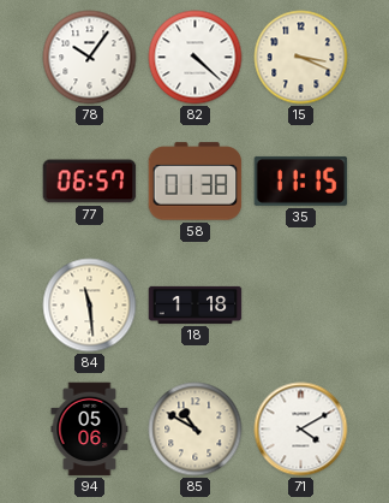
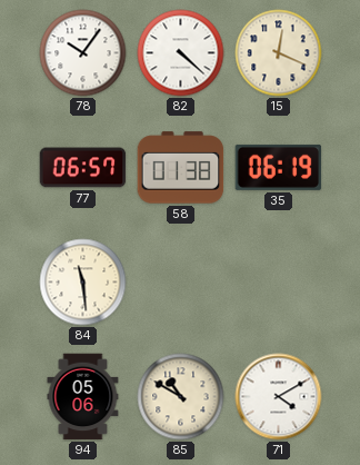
15: 3:19 -> 12:19 (279, 53)
35: 11:15 -> 06:19 (279, 167)
18: 1:18 -> none (196, 304)
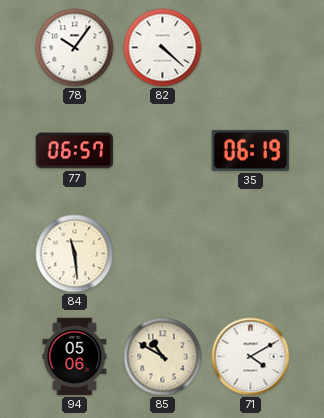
15: 12:19 -> none (279, 53)
58: 01:38 -> none (181, 168)
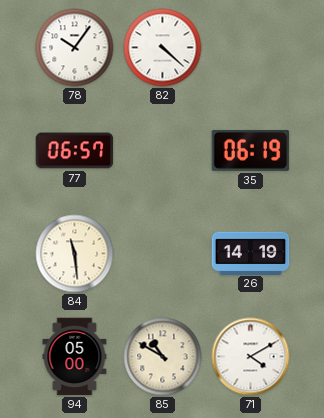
26: none -> 14:19 (251, 253)
94: 05:06 -> 05:00 (75, 357)
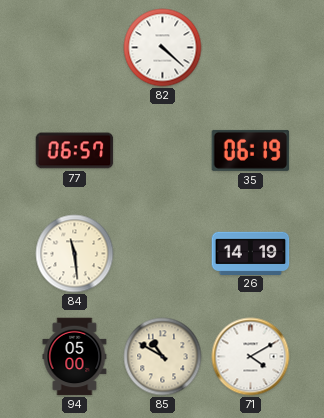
78: 10:06 -> none (75, 48)
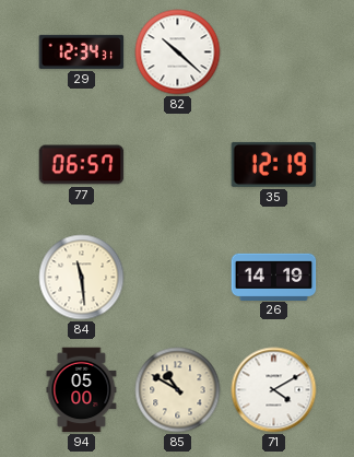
29: none -> 12:34 (82, 51)
82: 4:22 -> 10:22 (178, 52)
35: 06:19 -> 12:19 (274, 164)
